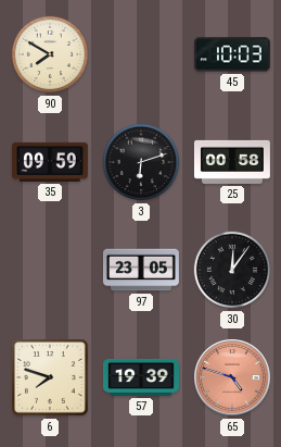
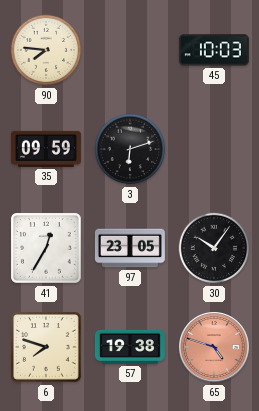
90: 7:50 -> 7:46 (46, 50)
25: 00:58 -> none (232, 162)
41: none -> 12:35 (46, 248)
30: 12:06 -> 10:06 (214, 248)
57: 19:39 -> 19:38 (130, 347)
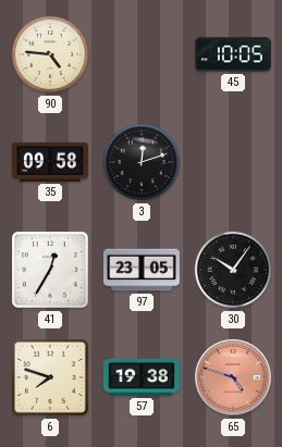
90: 7:46 -> 4:46 (50, 54)
45: 10:03 -> 10:05 (233, 54)
35: 09:59 -> 09:58 (50, 162)
3: 6:12 -> 12:12 (142, 162)
